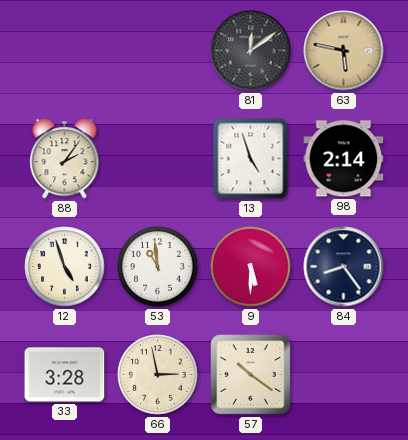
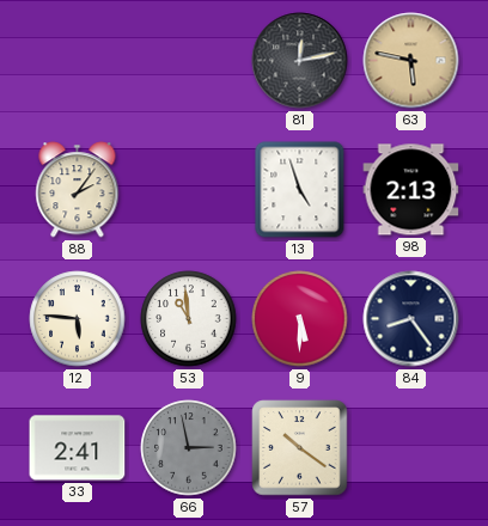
81: 12:09 -> 12:13 (300, 61)
98: 2:14 -> 2:13 (411, 190)
12: 4:57 -> 5:46 (78, 319)
33: 3:28 -> 2:41 (78, 448)
66 dial: cream -> grey (189, 448)
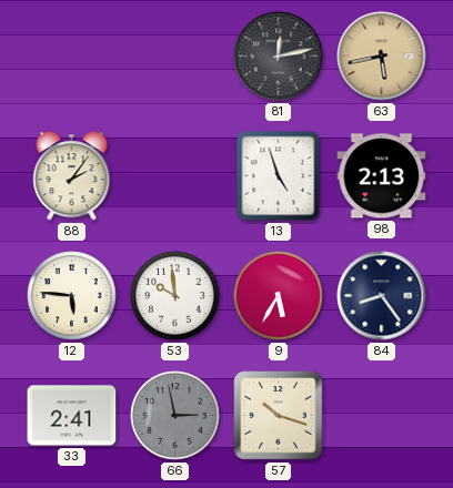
63: 5:47 -> 5:43 (382, 57)
53: 10:59 -> 9:59 (175, 296)
9: 5:30 -> 5:35 (279, 296)
57: 10:21 -> 10:18 (279, 416)
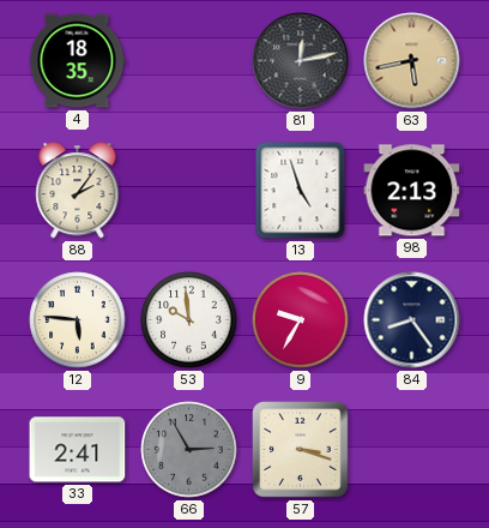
4: none -> 18:35 (77, 61)
9: 5:35 -> 9:35 (301, 320)
66: 2:58 -> 2:55 (189, 450)
57: 10:18 -> 3:18 (301, 450)
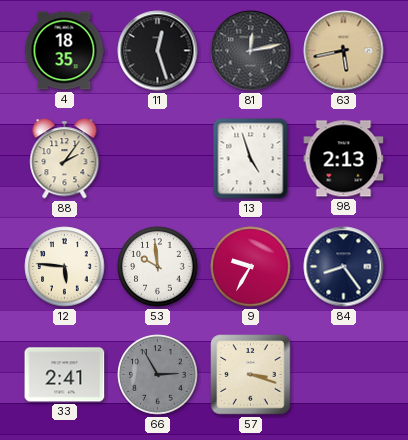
11: none -> 12:27 (158, 51)
